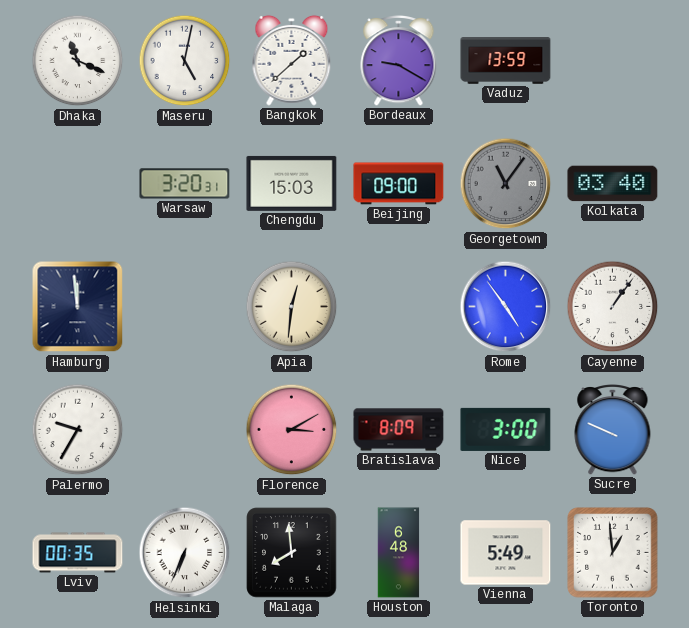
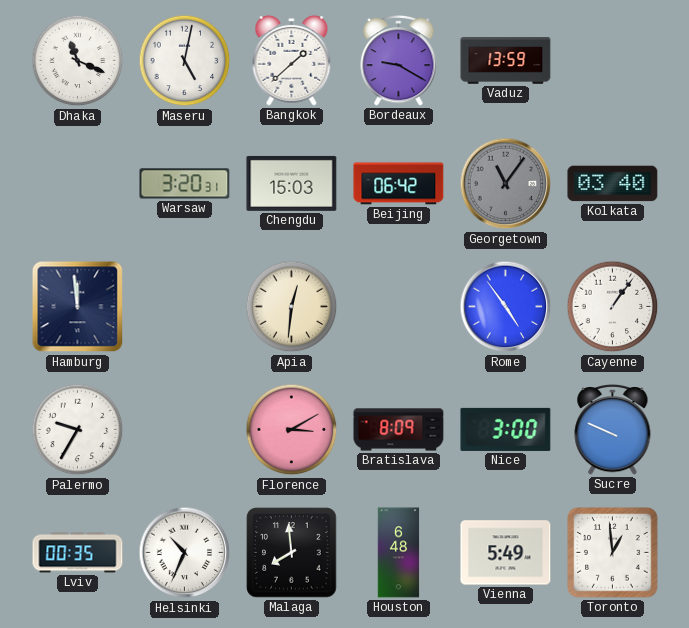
Beijing: 09:00 -> 06:42 (399, 184)
Helsinki: 6:34 -> 10:34 (185, 553)
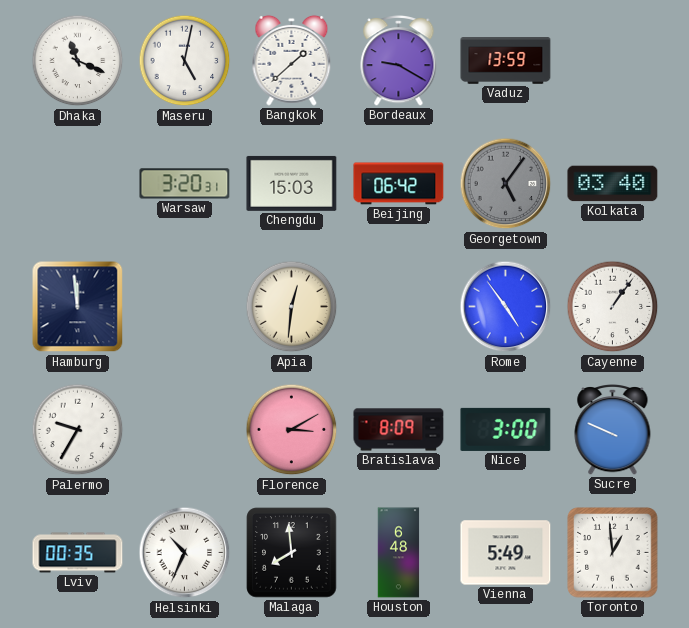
Georgetown: 11:06 -> 5:06 (506, 184)
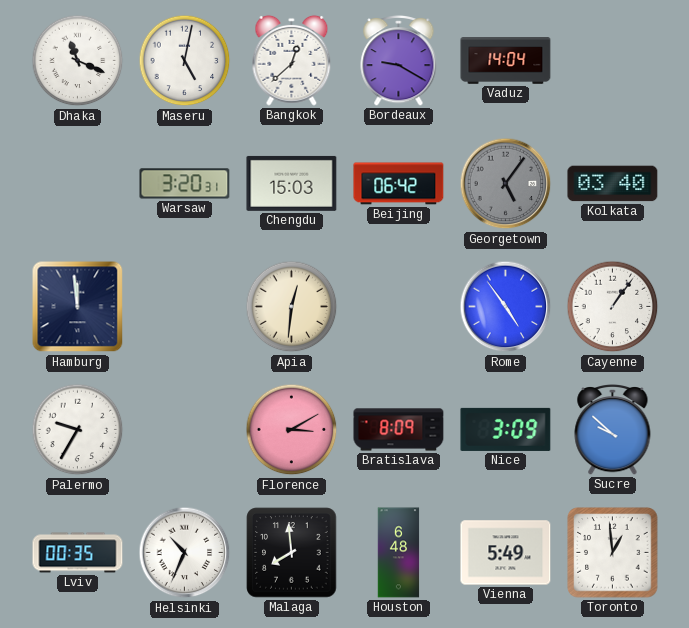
Bangkok: 1:38 -> 12:38 (292, 60)
Vaduz: 13:59 -> 14:04 (506, 61)
Nice: 3:00 -> 3:09 (506, 429)
Sucre: 9:49 -> 9:52 (613, 430)
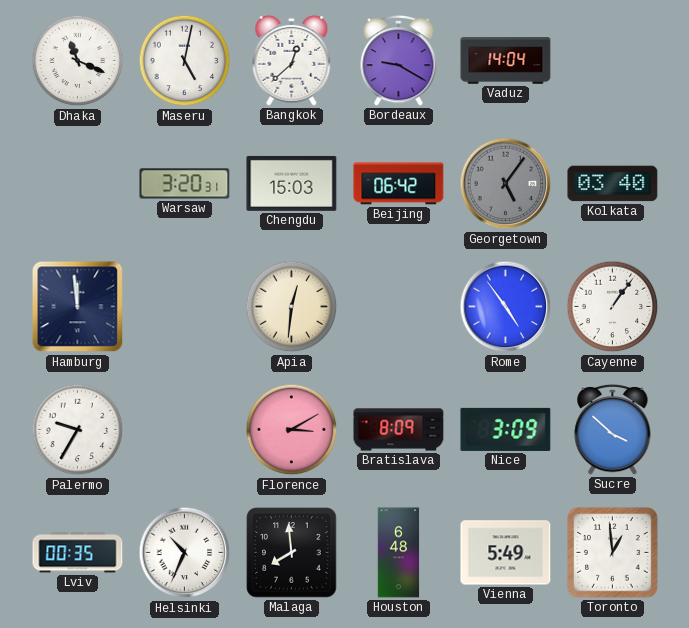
Sucre: 9:52 -> 3:52 (613, 430)
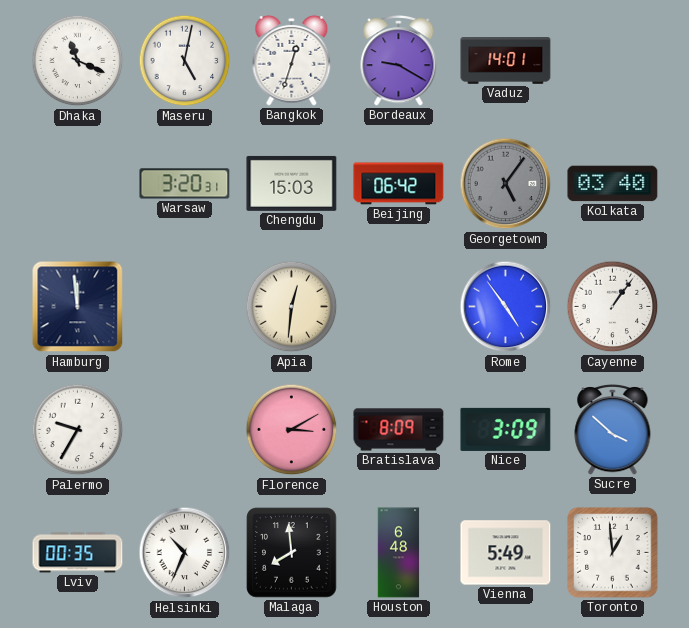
Bangkok: 12:38 -> 12:33 (292, 60)
Vaduz: 14:04 -> 14:01 (506, 61)
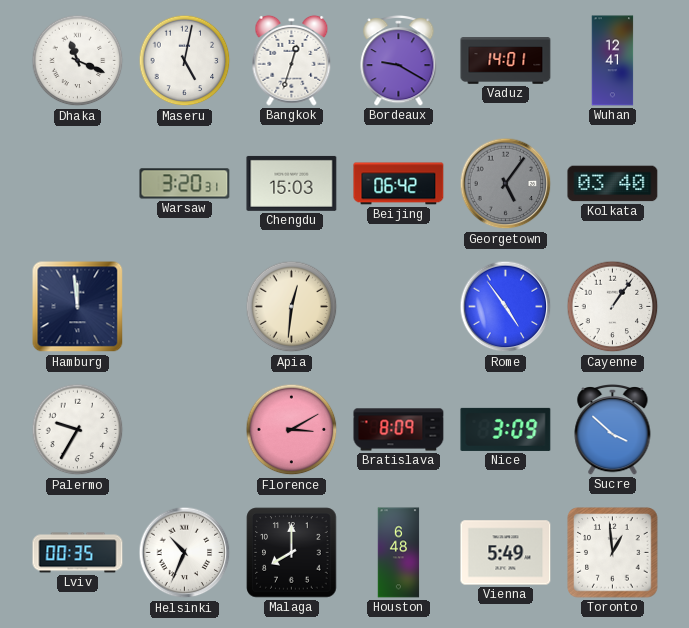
Wuhan: none -> 12:41 (613, 61)
Malaga: 7:59 -> 8:00 (292, 553)
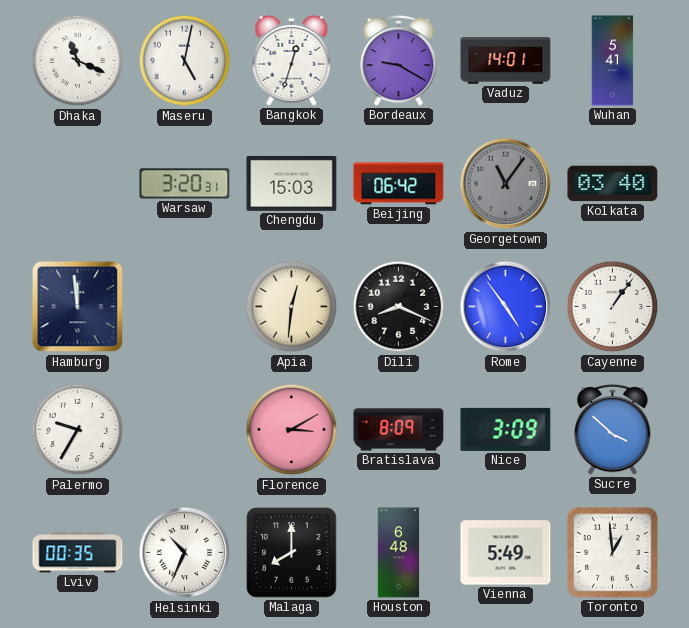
Wuhan: 12:41 -> 5:41 (613, 61)
Georgetown: 5:06 -> 11:06 (506, 184)
Dili: none -> 8:19 (399, 307)
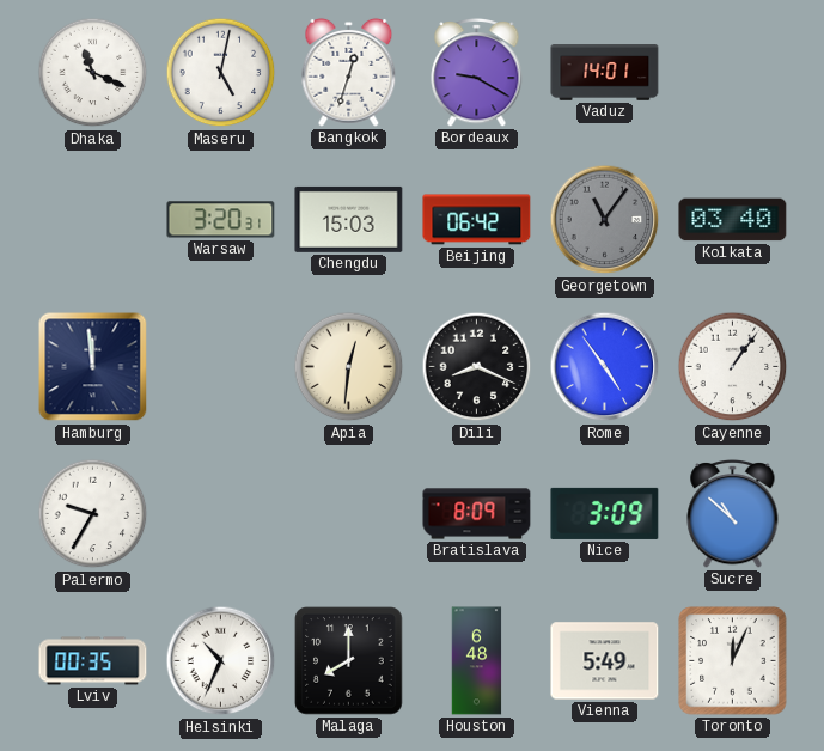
Wuhan: 5:41 -> none (613, 61)
Florence: 3:10 -> none (292, 430)
Sucre: 3:52 -> 10:52 (733, 514)
Toronto: 12:59 -> 12:04 (733, 661)
